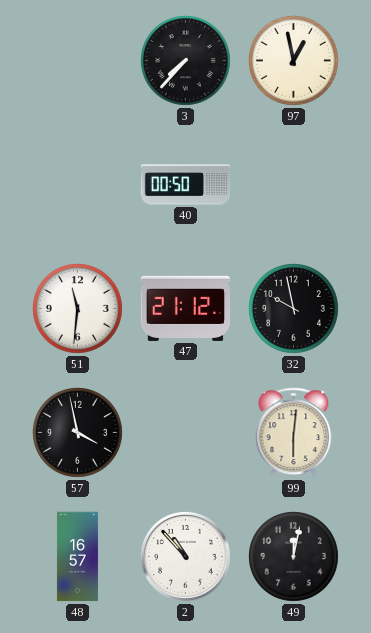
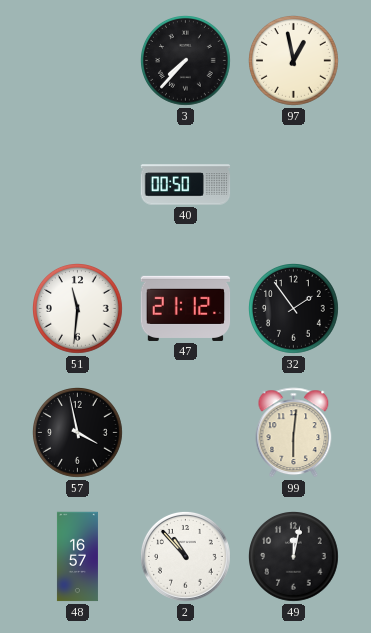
32: 9:58 -> 1:54 (294, 309)
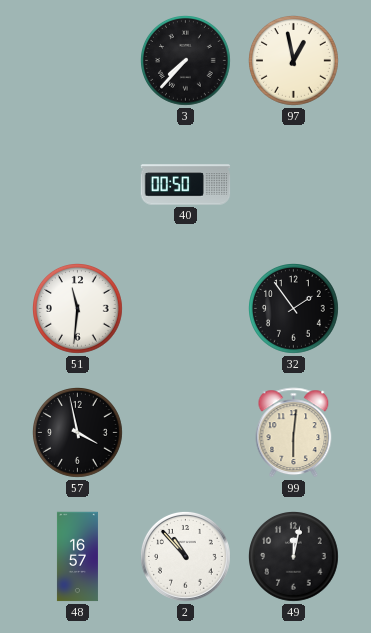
47: 21:12 -> none (186, 308)
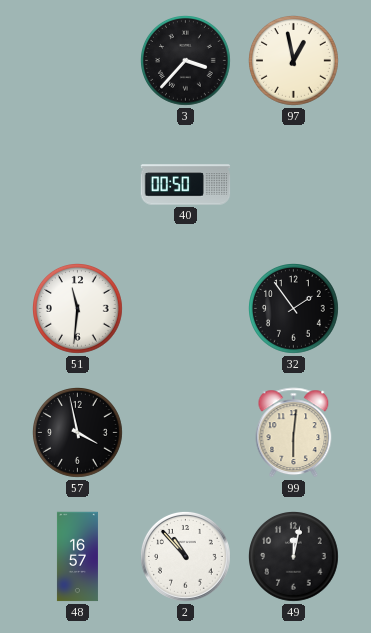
3: 7:37 -> 3:37 (186, 61)
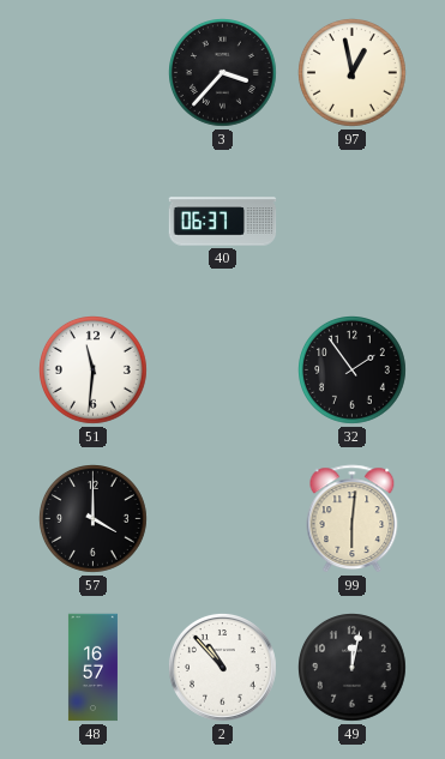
40: 00:50 -> 06:37 (223, 222)
57: 3:58 -> 4:00 (94, 519)
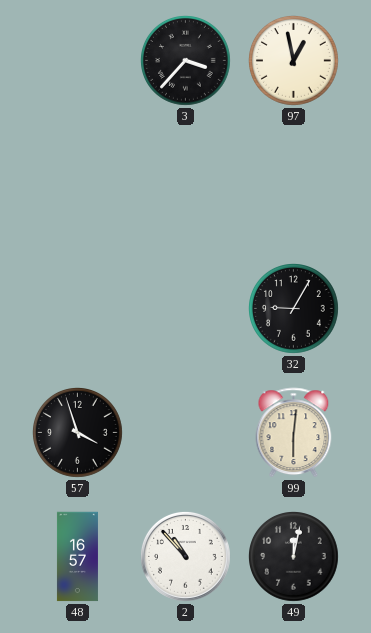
40: 06:37 -> none (223, 222)
51: 11:31 -> none (94, 371)
32: 1:54 -> 9:05 (294, 309)
57: 4:00 -> 3:57 (78, 433)
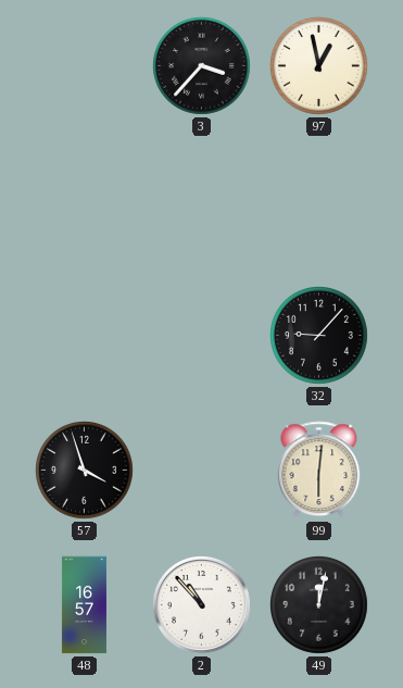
32: 9:05 -> 9:07 (319, 336)
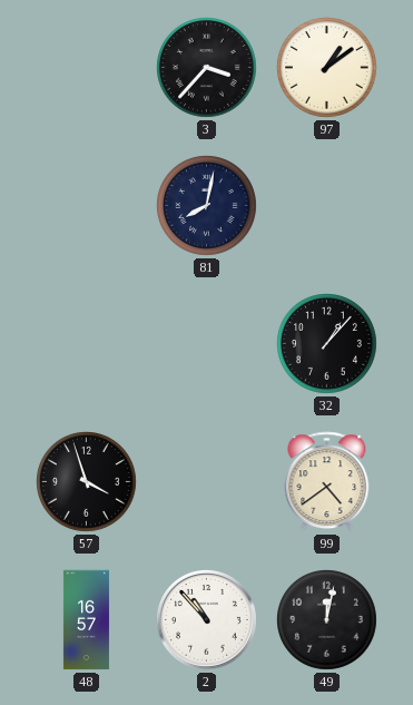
97: 12:58 -> 1:09 (327, 68)
81: none -> 8:02 (207, 206)
32: 9:07 -> 1:07 (327, 344)
99: 6:01 -> 4:39 (327, 482)
